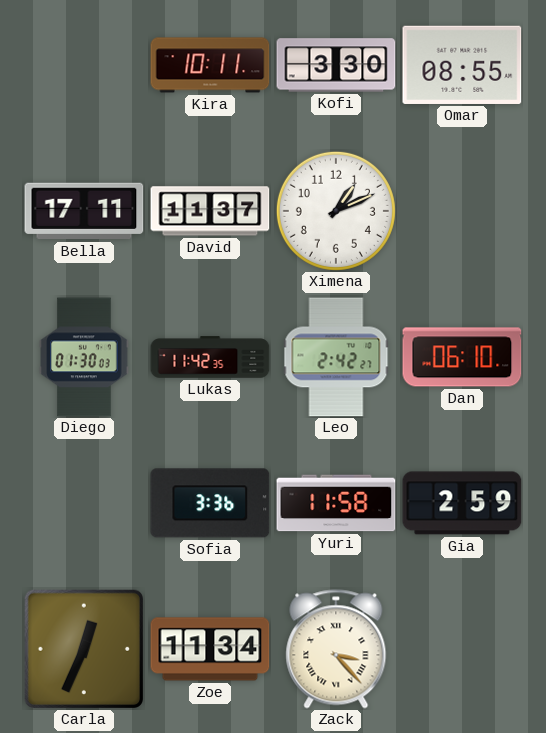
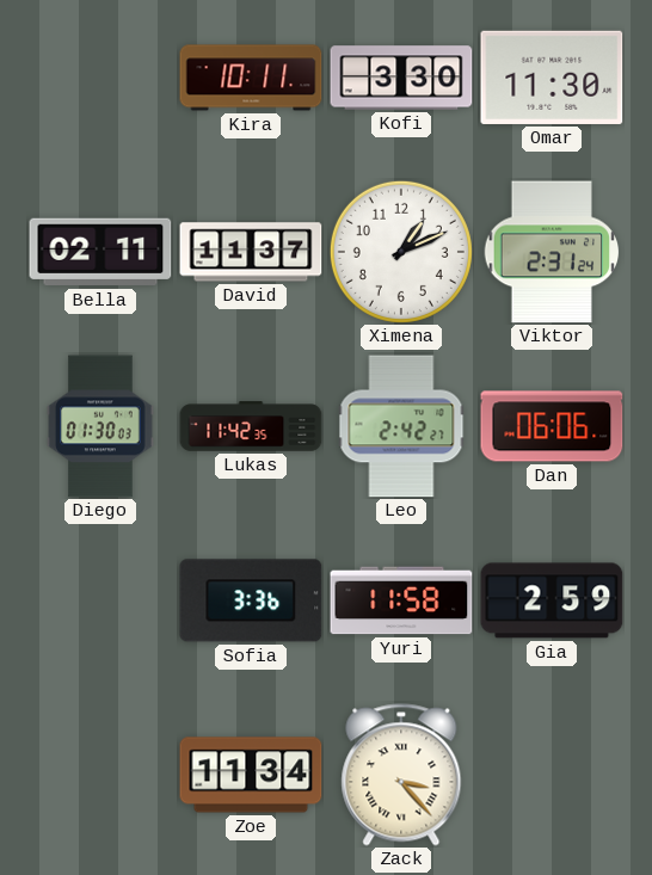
Omar: 08:55 -> 11:30 (552, 78)
Bella: 17:11 -> 02:11 (100, 252)
Viktor: none -> 2:31 (552, 252)
Dan: 06:10 -> 06:06 (552, 426)
Carla: 12:34 -> none (83, 648)
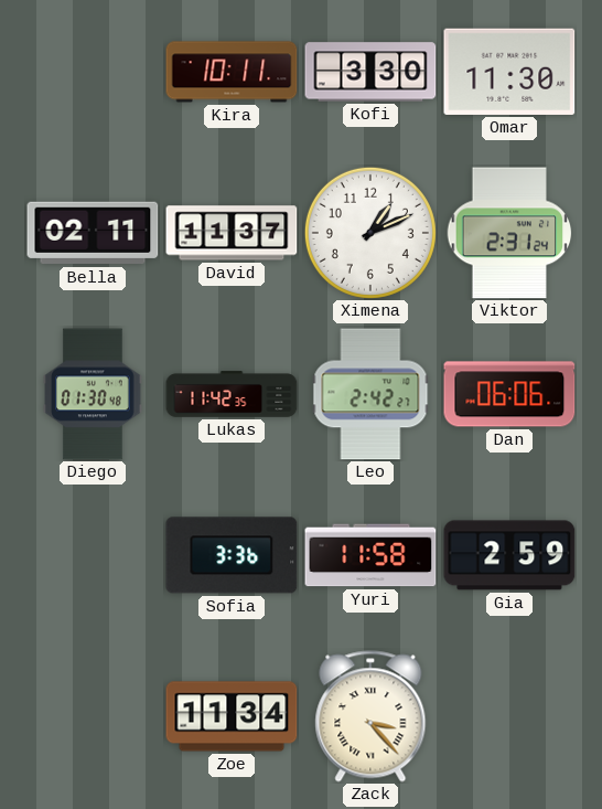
Diego: 01:30:03 -> 01:30:48 (93, 394)
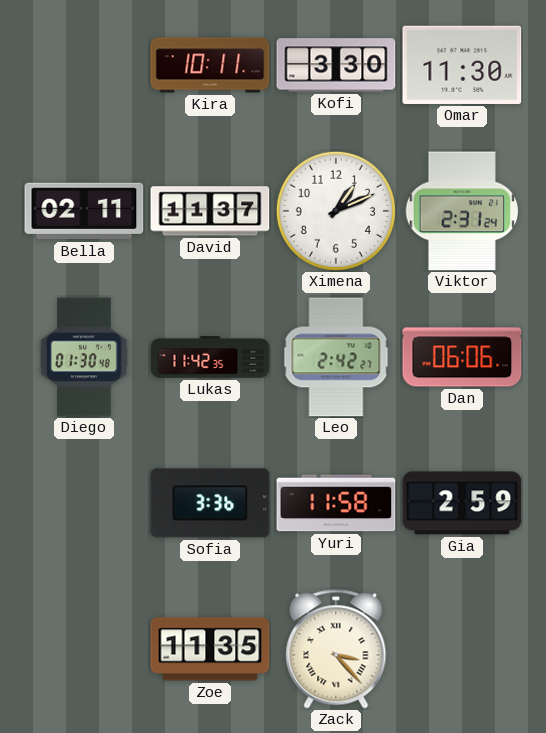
Zoe: 11:34 -> 11:35 (210, 649)
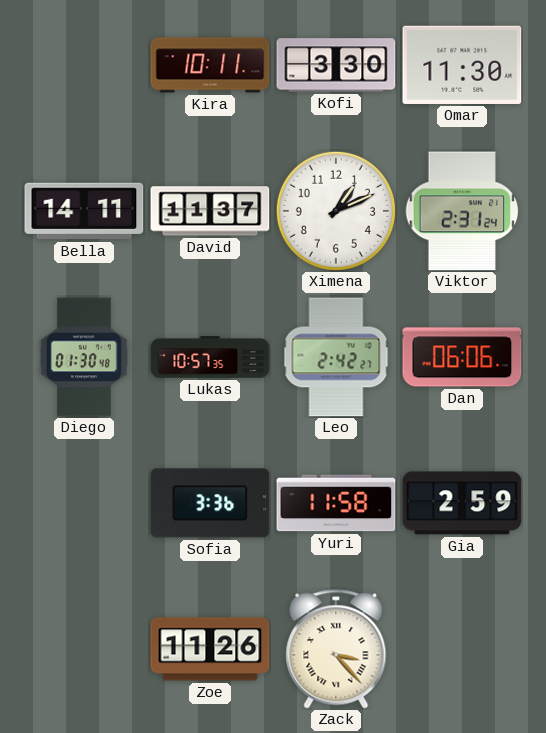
Bella: 02:11 -> 14:11 (84, 211)
Lukas: 11:42 -> 10:57 (210, 357)
Zoe: 11:35 -> 11:26 (210, 649)
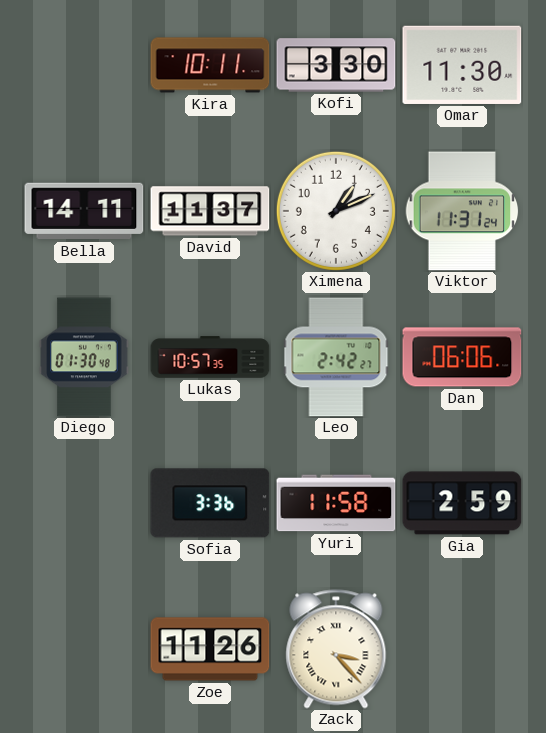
Viktor: 2:31 -> 11:31 (462, 211)
